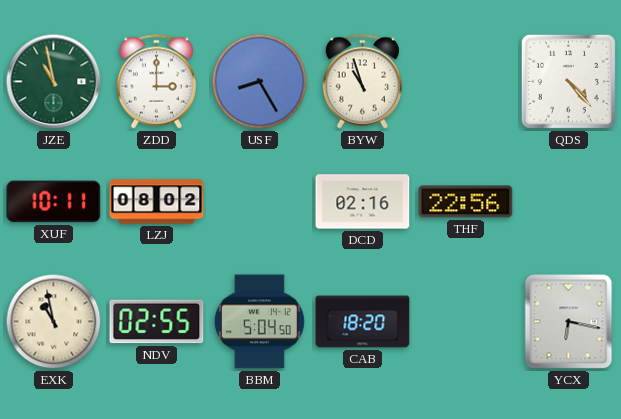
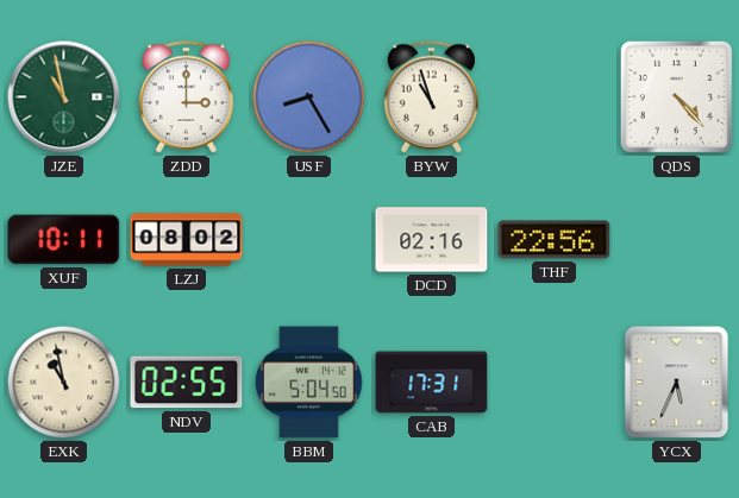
CAB: 18:20 -> 17:31 (432, 383)
YCX: 6:17 -> 5:34 (677, 383)
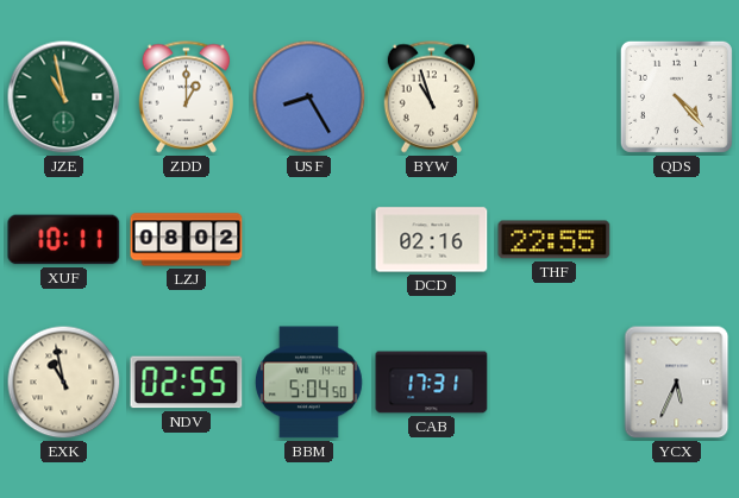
ZDD: 3:00 -> 1:00 (186, 97)
THF: 22:56 -> 22:55 (555, 240)
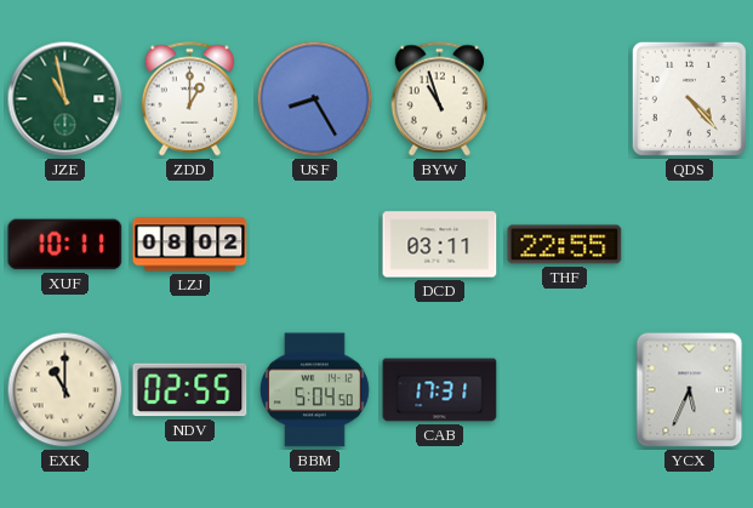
DCD: 02:16 -> 03:11 (440, 245)
EXK: 10:58 -> 11:00 (65, 390)
